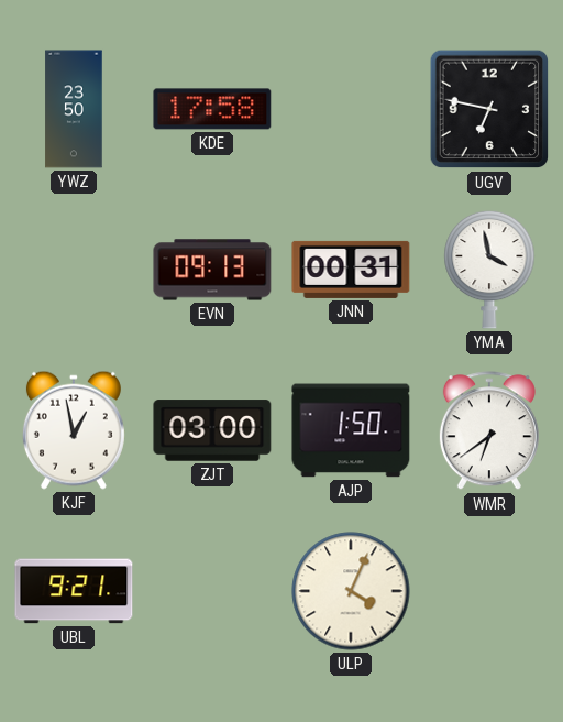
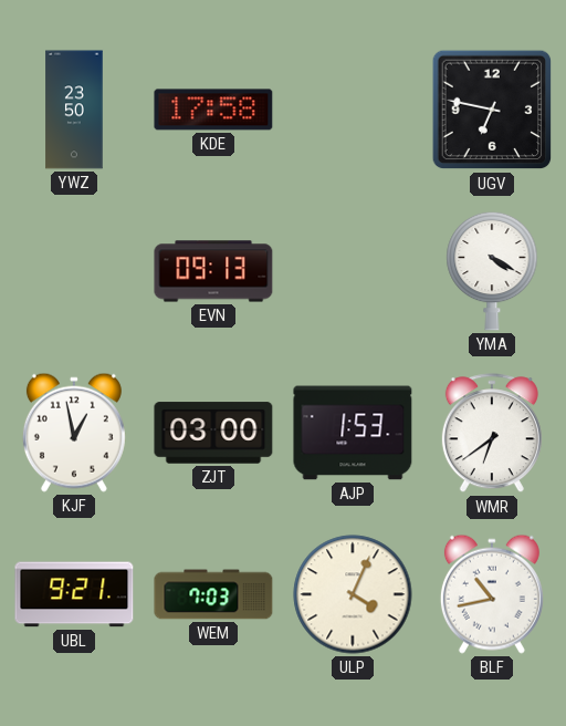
JNN: 00:31 -> none (351, 270)
YMA: 3:58 -> 4:20 (492, 271)
AJP: 1:50 -> 1:53 (353, 433)
WEM: none -> 7:03 (213, 594)
BLF: none -> 10:43 (492, 594)
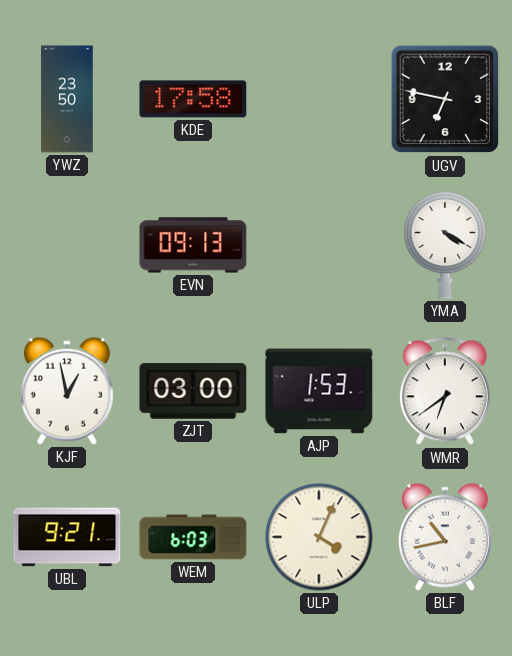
WEM: 7:03 -> 6:03 (193, 537)
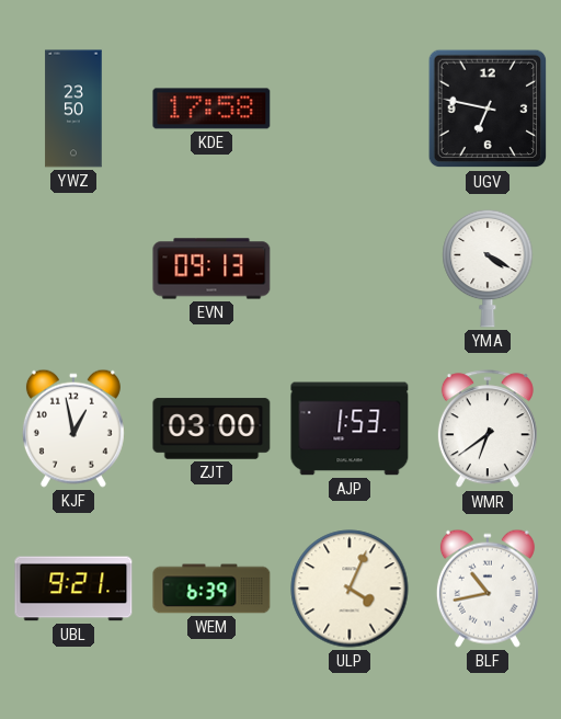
WEM: 6:03 -> 6:39 (211, 589)
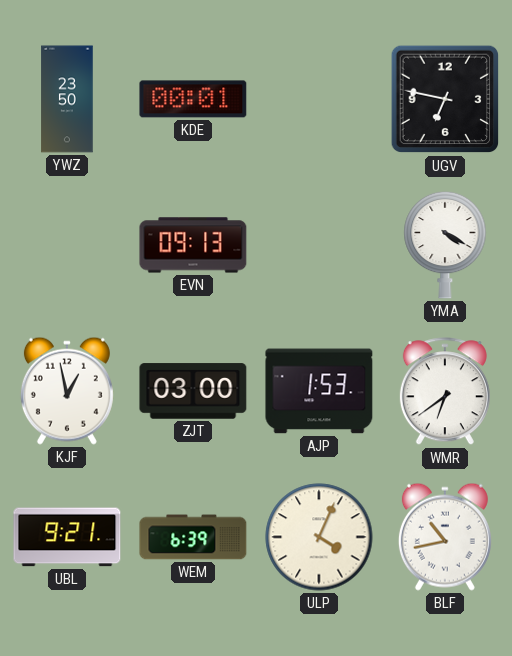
KDE: 17:58 -> 00:01 (193, 99)
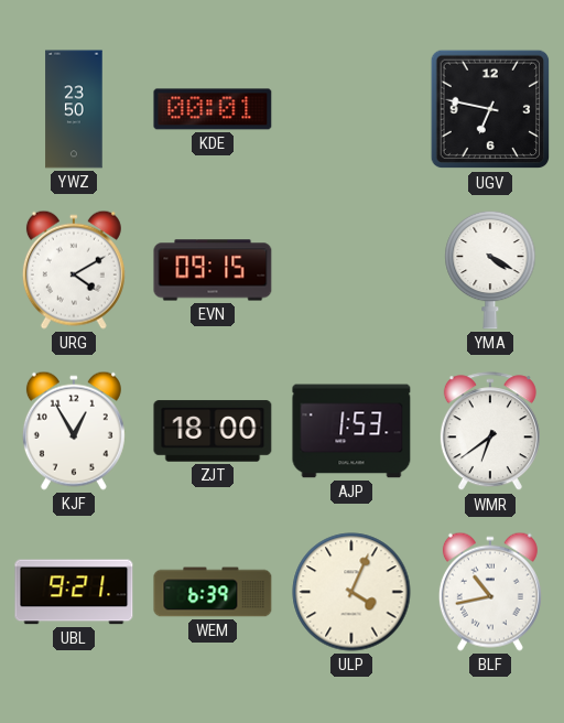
URG: none -> 4:10 (74, 270)
EVN: 09:13 -> 09:15 (213, 270)
KJF: 12:58 -> 12:55 (74, 431)
ZJT: 03:00 -> 18:00 (213, 431)
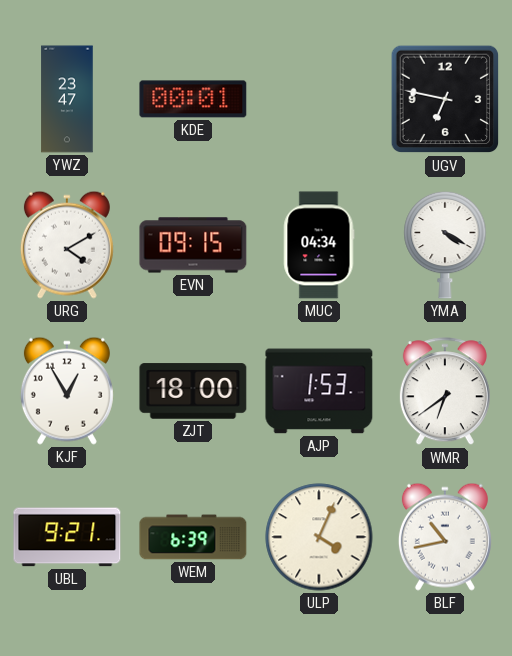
YWZ: 23:50 -> 23:47 (67, 99)
MUC: none -> 04:34 (319, 245)
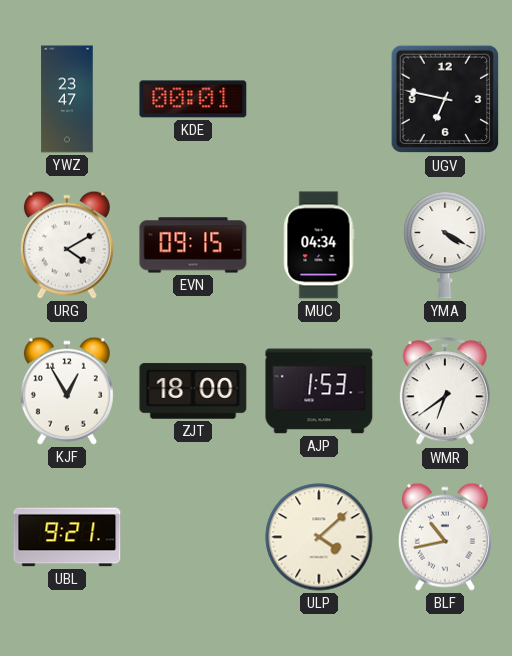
WEM: 6:39 -> none (193, 537)
ULP: 4:04 -> 4:08 (319, 537)
